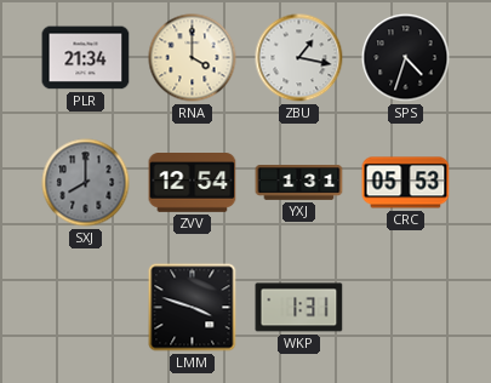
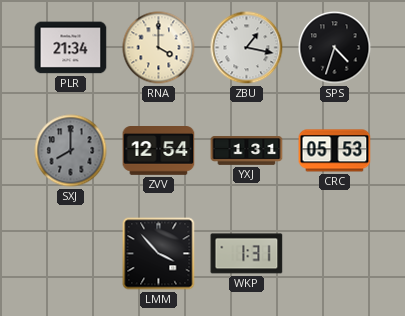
LMM: 3:48 -> 3:53 (159, 254)
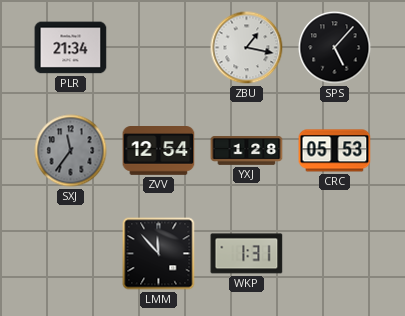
RNA: 4:00 -> none (159, 48)
SPS: 4:33 -> 5:07 (335, 48)
SXJ: 8:00 -> 11:36 (71, 151)
YXJ: 1:31 -> 1:28 (247, 151)
LMM: 3:53 -> 11:53 (159, 254)
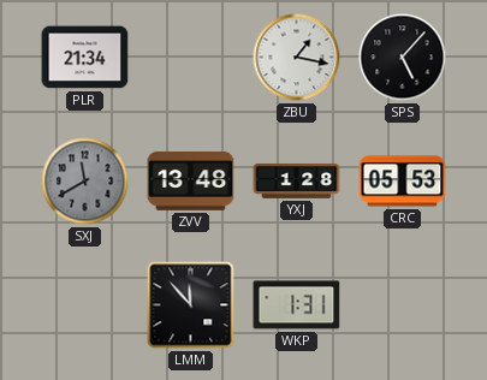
SXJ: 11:36 -> 11:40 (85, 182)
ZVV: 12:54 -> 13:48 (191, 182)
